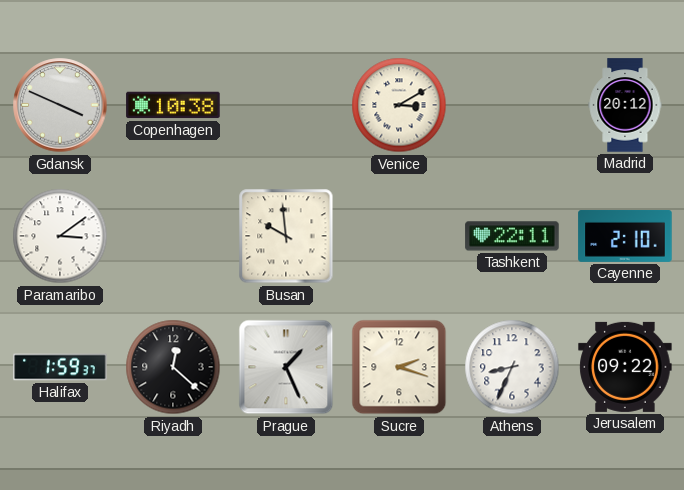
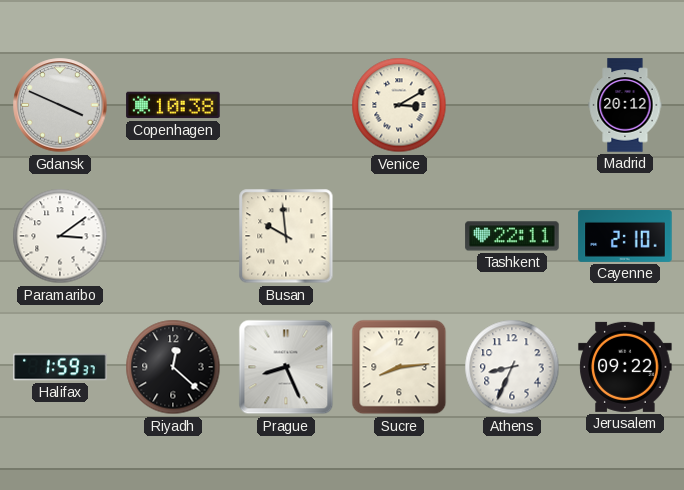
Prague: 1:26 -> 8:26 (286, 367)
Sucre: 2:18 -> 8:14 (399, 367)
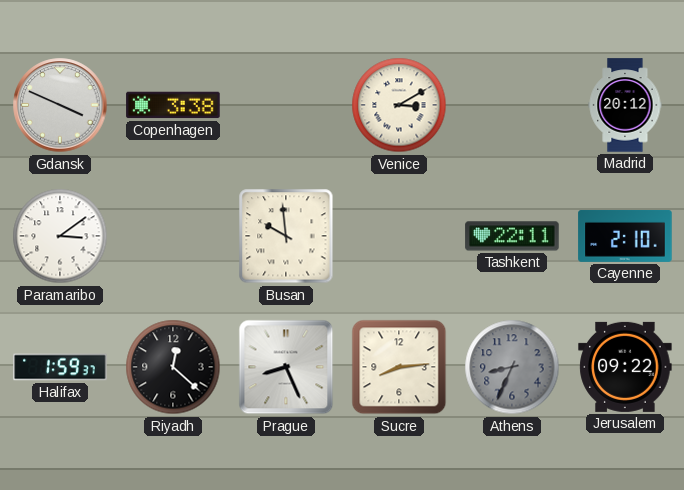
Copenhagen: 10:38 -> 3:38 (173, 105)
Athens dial: white -> grey (512, 367)
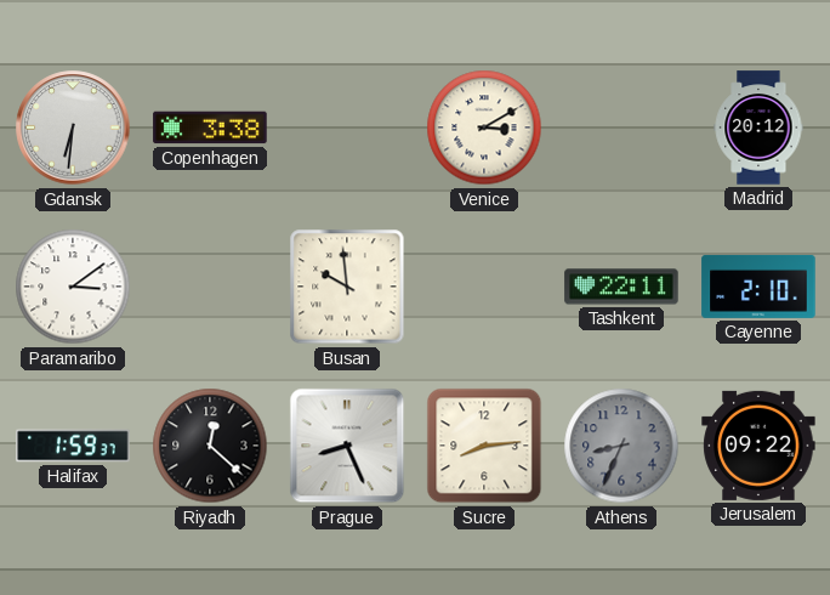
Gdansk: 3:49 -> 6:31 (73, 127)
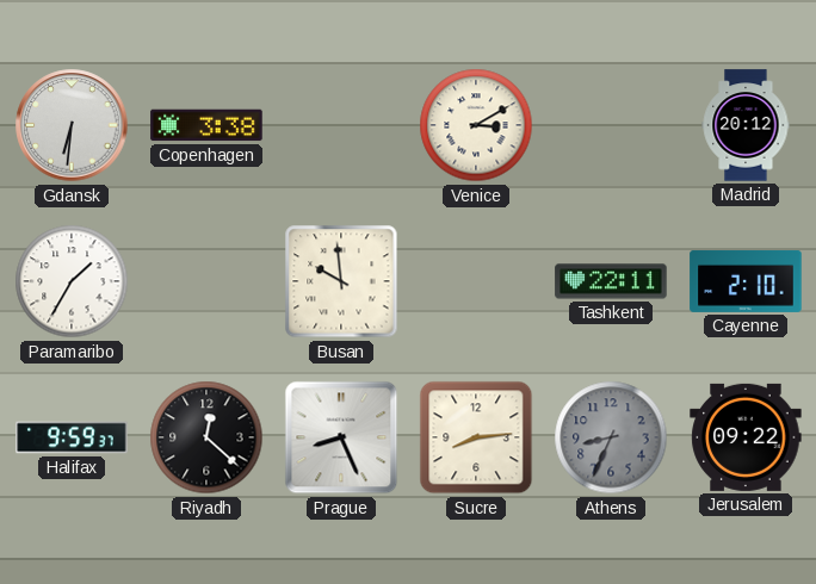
Paramaribo: 3:09 -> 1:35 (72, 281)
Halifax: 1:59 -> 9:59 (72, 437)
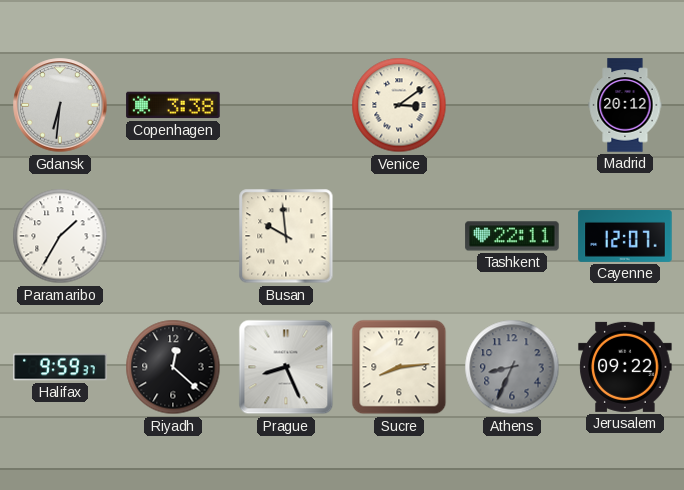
Venice: 3:10 -> 3:09 (399, 105)
Cayenne: 2:10 -> 12:07 (625, 236)
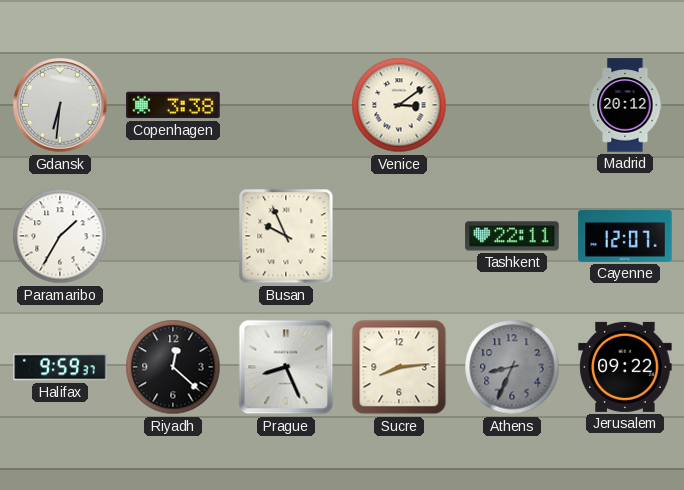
Busan: 9:59 -> 9:56 (286, 236)
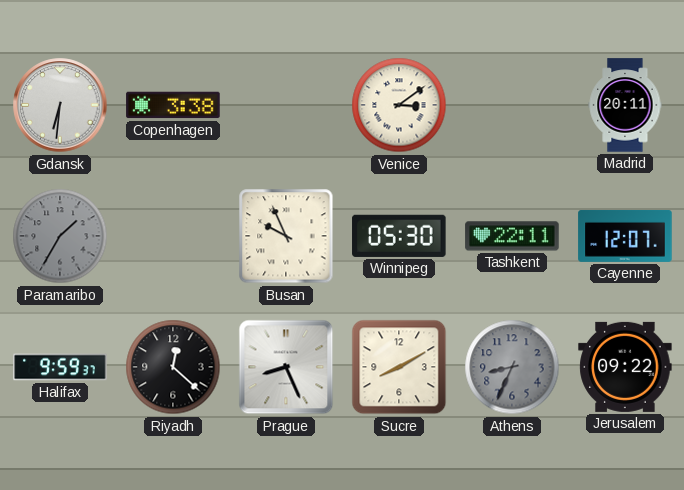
Madrid: 20:12 -> 20:11 (625, 105)
Paramaribo dial: white -> grey (60, 236)
Winnipeg: none -> 05:30 (399, 236)
Sucre: 8:14 -> 8:10 (399, 367)
